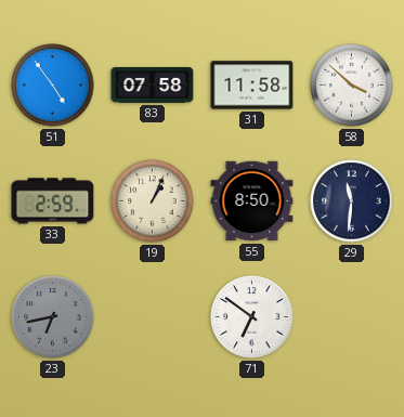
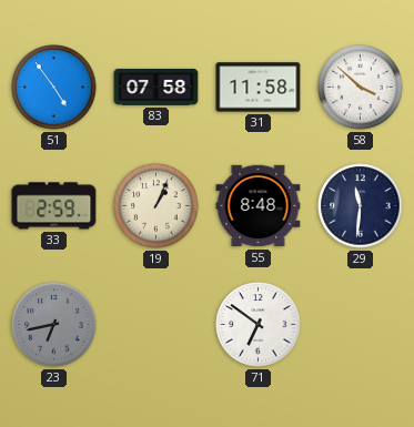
55: 8:50 -> 8:48 (259, 206)
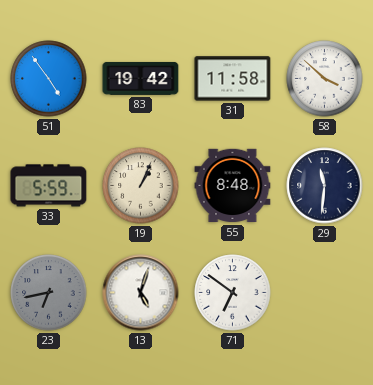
83: 07:58 -> 19:42 (141, 78)
33: 2:59 -> 5:59 (49, 186)
13: none -> 5:03 (141, 293)
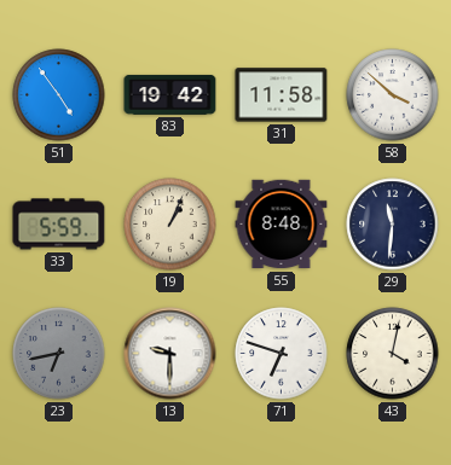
13: 5:03 -> 9:30 (170, 354)
71: 6:51 -> 6:48 (282, 354)
43: none -> 4:02 (393, 354)
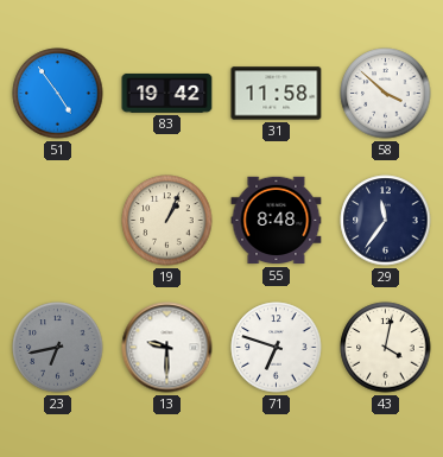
33: 5:59 -> none (59, 225)
29: 11:31 -> 11:36 (386, 221)
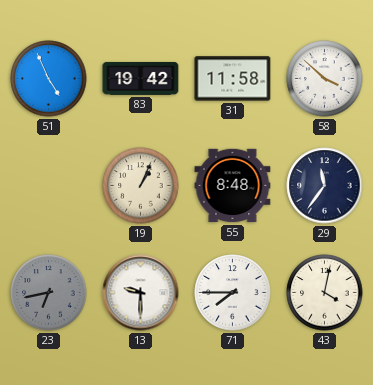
51: 4:54 -> 4:56 (49, 79)
71: 6:48 -> 7:45 (233, 293)
